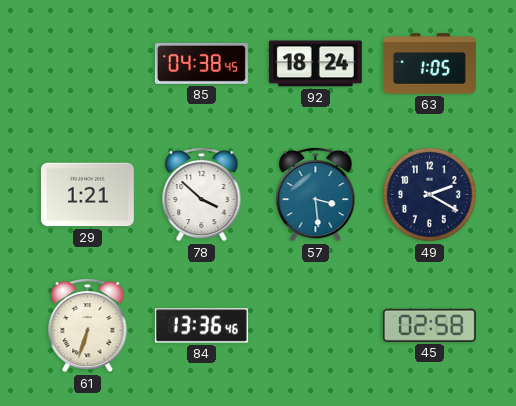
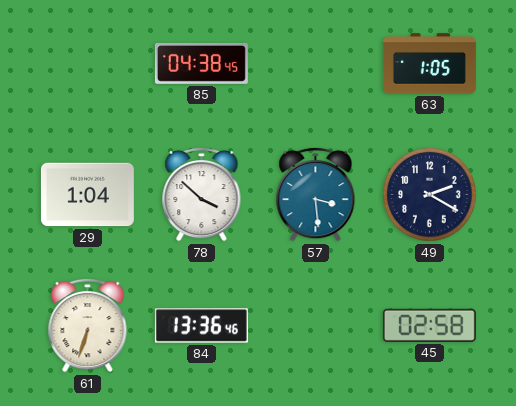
92: 18:24 -> none (315, 64)
29: 1:21 -> 1:04 (87, 195)
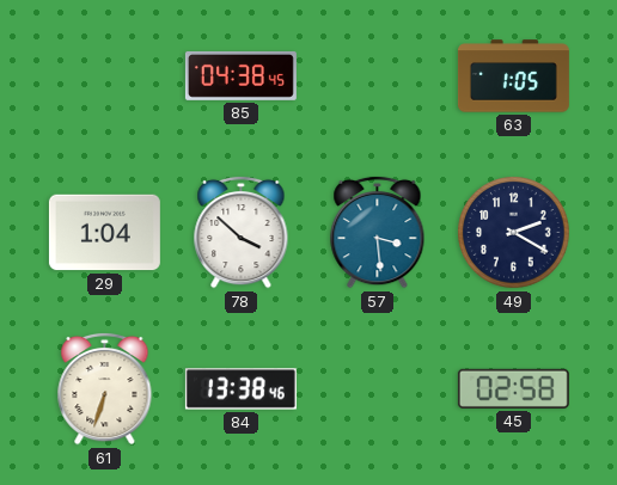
84: 13:36 -> 13:38 (240, 389)
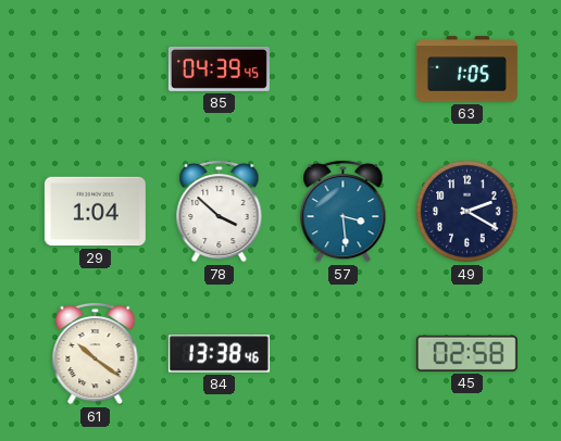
85: 04:38 -> 04:39 (219, 68)
61: 6:33 -> 10:21 (96, 353)
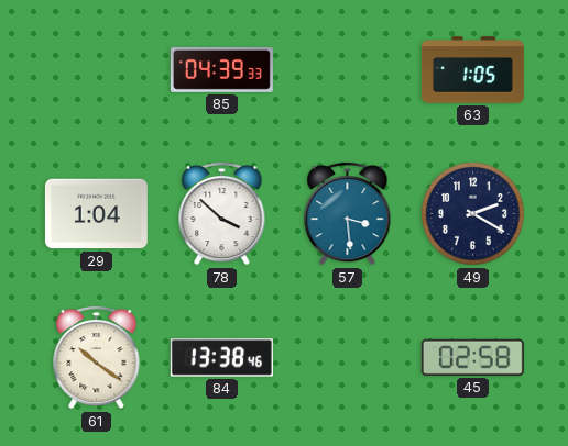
85: 04:39:45 -> 04:39:33 (221, 69)
